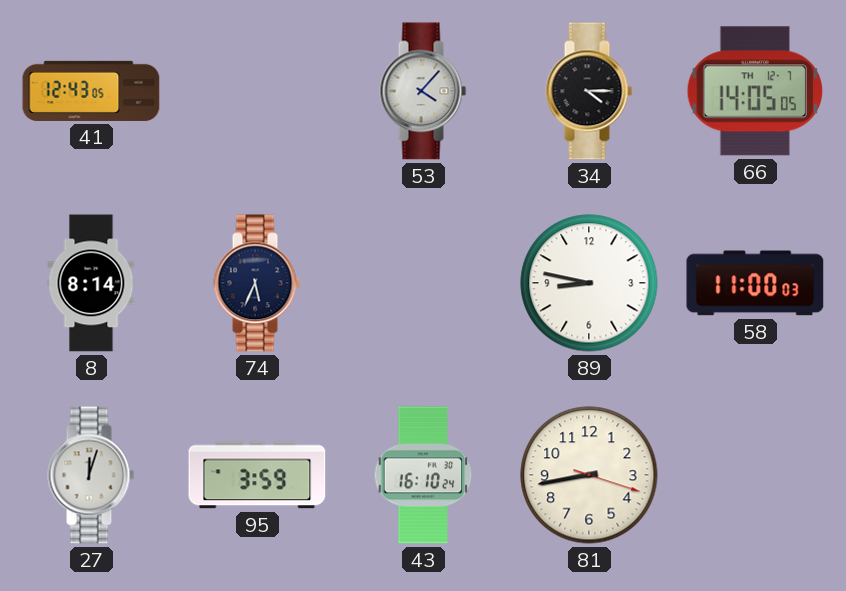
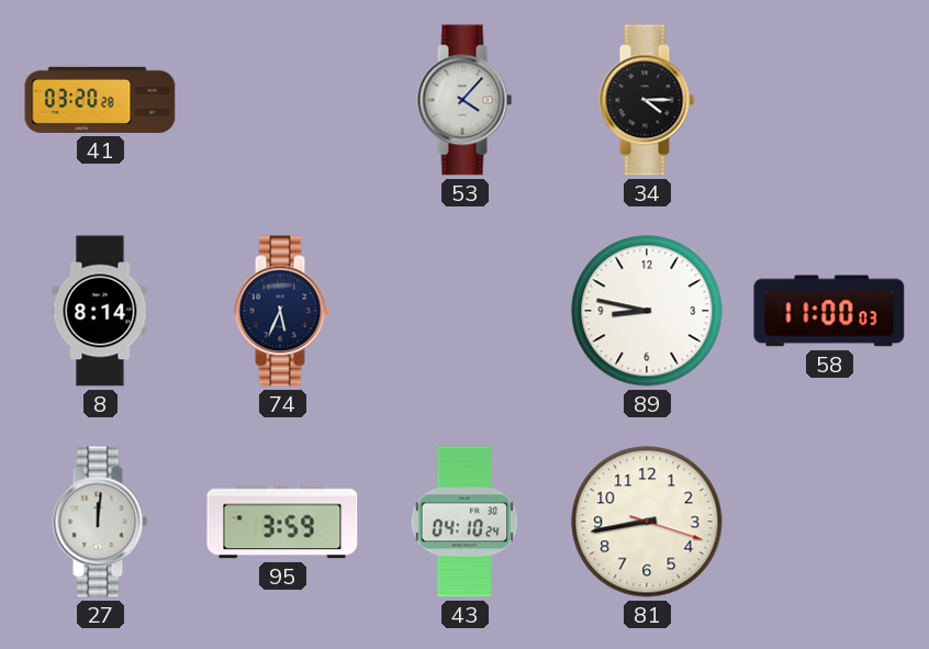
41: 12:43 -> 03:20 (100, 100)
66: 14:05 -> none (755, 91)
27: 12:03 -> 12:01 (100, 522)
43: 16:10 -> 04:10 (465, 522)
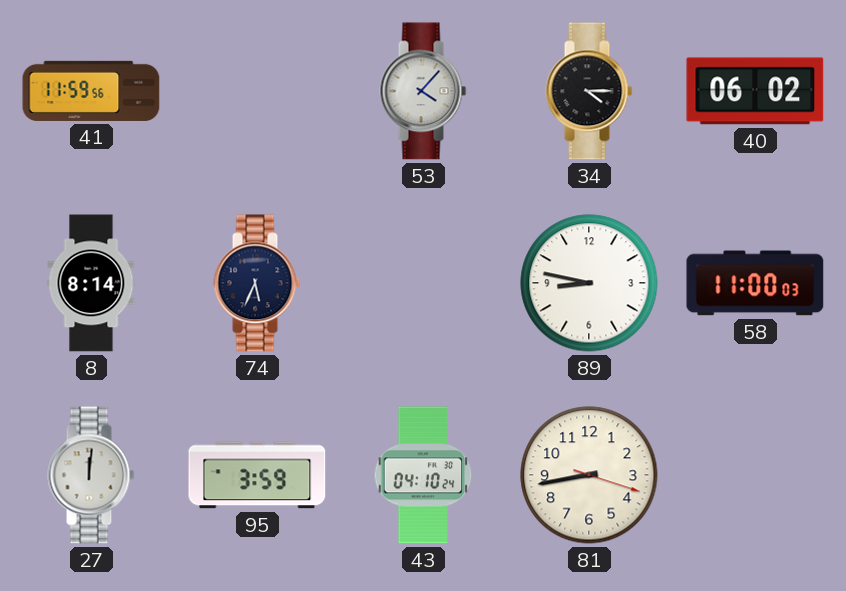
41: 03:20 -> 11:59 (91, 91)
40: none -> 06:02 (755, 91)
